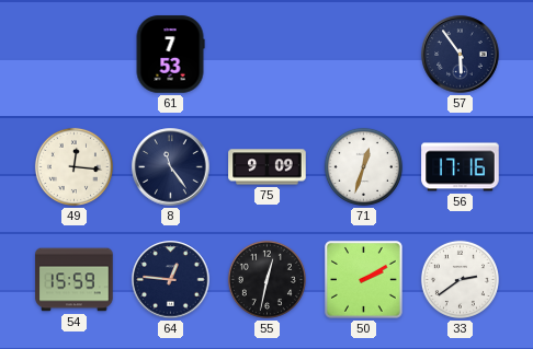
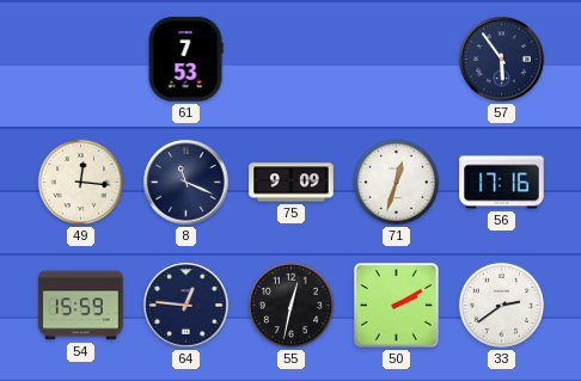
8: 11:24 -> 11:19 (186, 183)
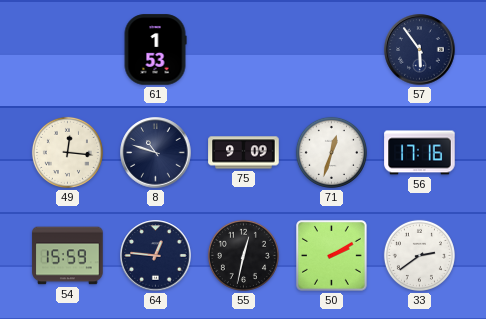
61: 7:53 -> 1:53 (155, 50)
8: 11:19 -> 10:48 (156, 153)
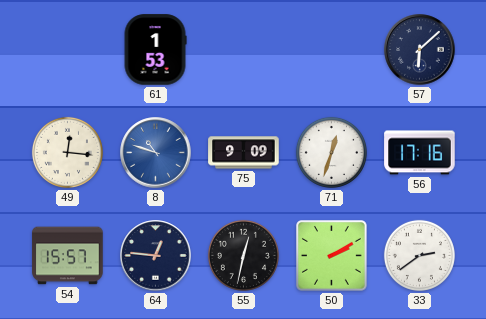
57: 5:54 -> 6:08 (420, 50)
8 dial: navy -> blue (156, 153)
54: 15:59 -> 15:57 (68, 256)
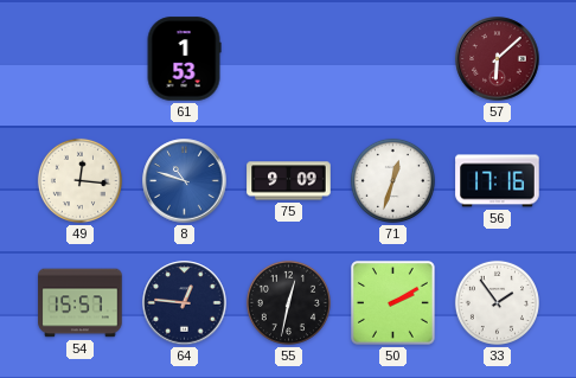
57 dial: navy -> burgundy (498, 59)
33: 2:39 -> 1:54 (497, 302)
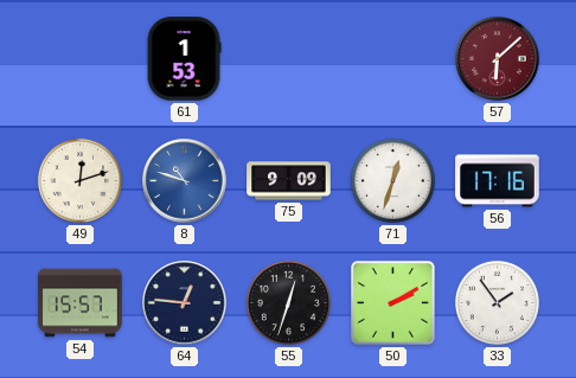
49: 12:16 -> 12:12 (79, 180)
55: 12:32 -> 12:33 (288, 302)
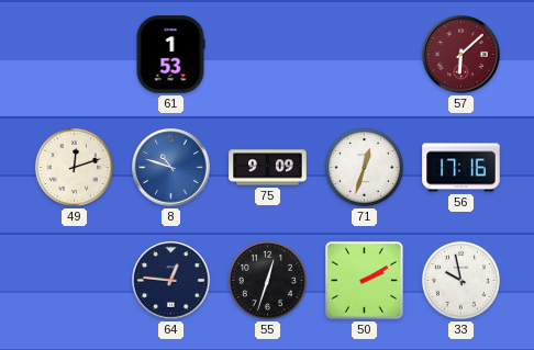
54: 15:57 -> none (81, 303)
33: 1:54 -> 9:58 (460, 280)
